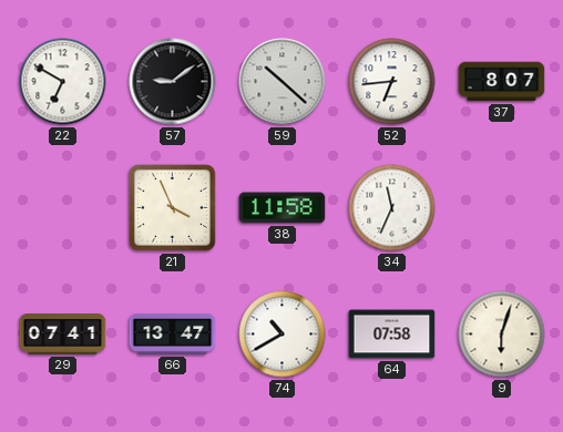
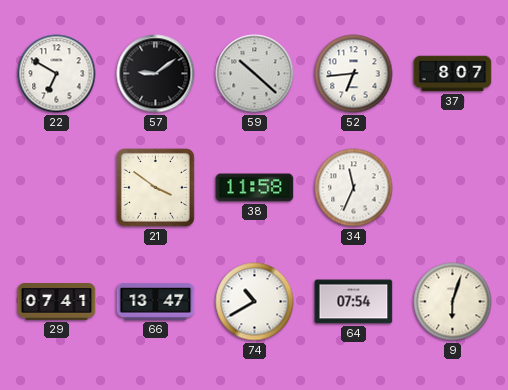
21: 3:56 -> 3:51 (155, 187)
64: 07:58 -> 07:54 (354, 302)
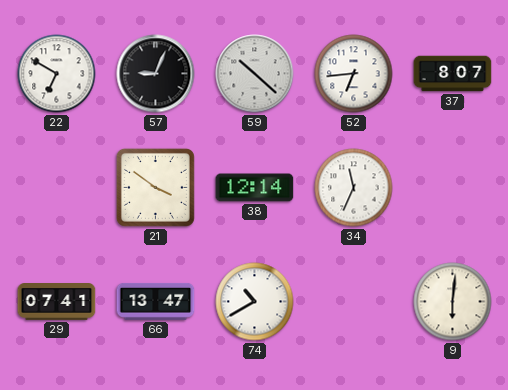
57: 9:09 -> 9:04 (156, 74)
38: 11:58 -> 12:14 (255, 188)
64: 07:54 -> none (354, 302)
9: 6:03 -> 6:01 (453, 302)
